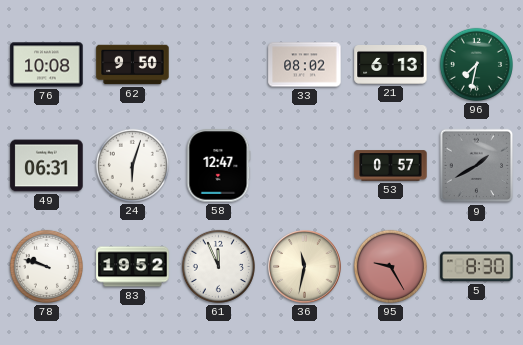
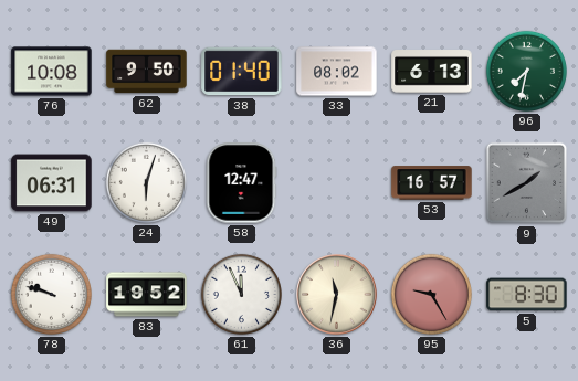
38: none -> 01:40 (242, 72)
53: 0:57 -> 16:57 (432, 183)
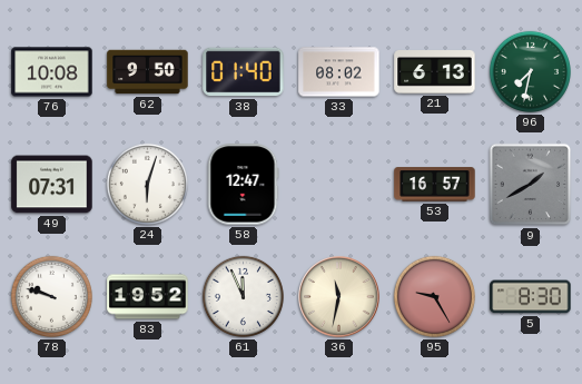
49: 06:31 -> 07:31 (52, 185)
